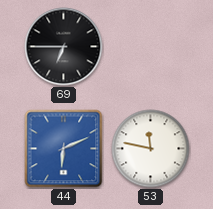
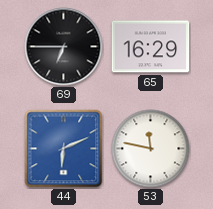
65: none -> 16:29 (151, 47)
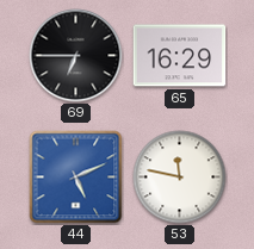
44: 6:11 -> 5:11 (76, 178)
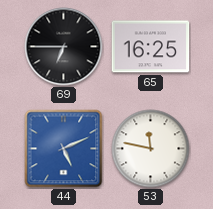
65: 16:29 -> 16:25 (151, 47)
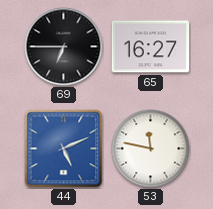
65: 16:25 -> 16:27 (151, 47)
